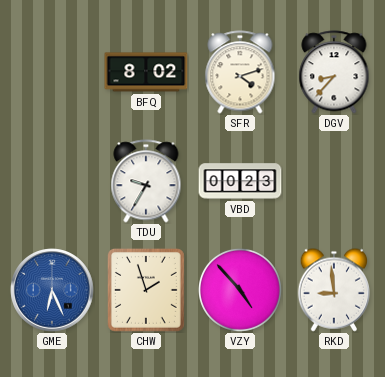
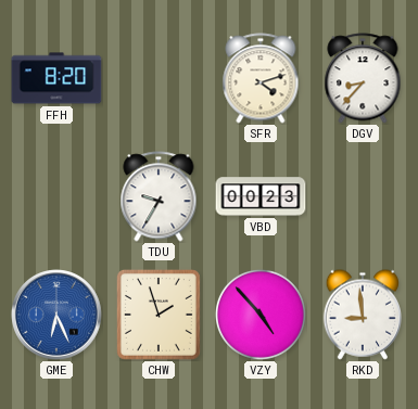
FFH: none -> 8:20 (56, 78)
BFQ: 8:02 -> none (146, 72)
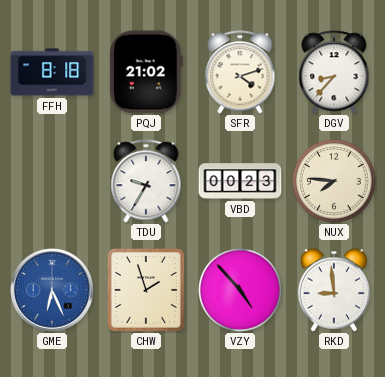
FFH: 8:20 -> 8:18 (52, 72)
PQJ: none -> 21:02 (147, 72)
NUX: none -> 7:46 (334, 181)
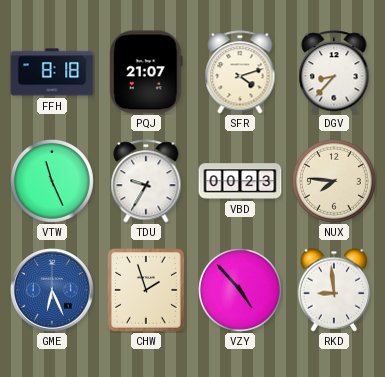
PQJ: 21:02 -> 21:07 (147, 72)
VTW: none -> 11:26 (52, 181)
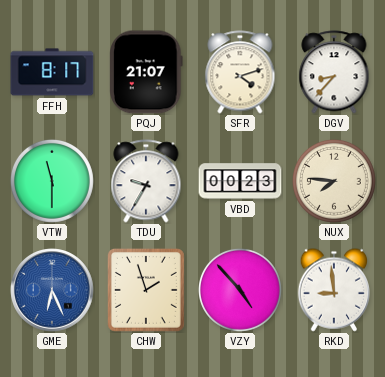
FFH: 8:18 -> 8:17 (52, 72)
VTW: 11:26 -> 11:30 (52, 181)
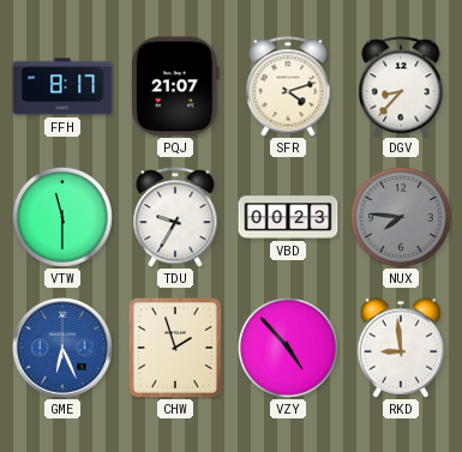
NUX dial: cream -> grey (401, 217)
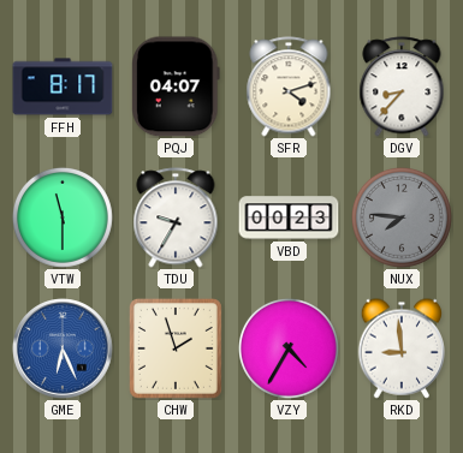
PQJ: 21:07 -> 04:07 (177, 87)
VZY: 4:53 -> 4:35 (289, 348)
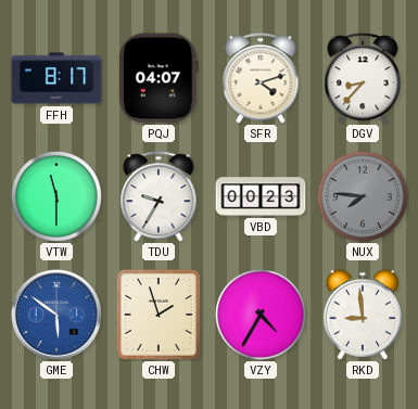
GME: 6:26 -> 5:51 (56, 315)
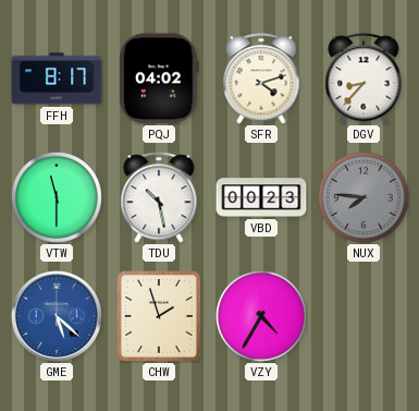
PQJ: 04:07 -> 04:02 (160, 78)
TDU: 9:35 -> 10:28 (159, 197)
GME: 5:51 -> 5:22 (57, 316)
RKD: 8:59 -> none (363, 315)
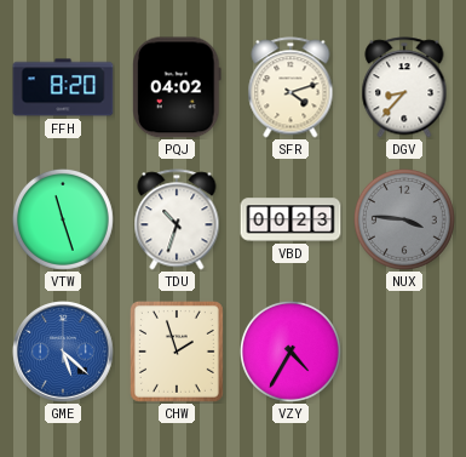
FFH: 8:17 -> 8:20 (63, 87)
VTW: 11:30 -> 11:27 (63, 219)
TDU: 10:28 -> 10:33 (177, 219)
NUX: 7:46 -> 3:46 (404, 219)
